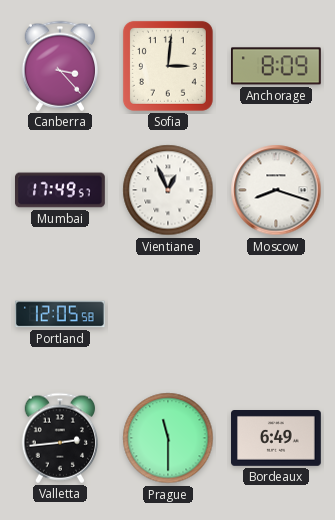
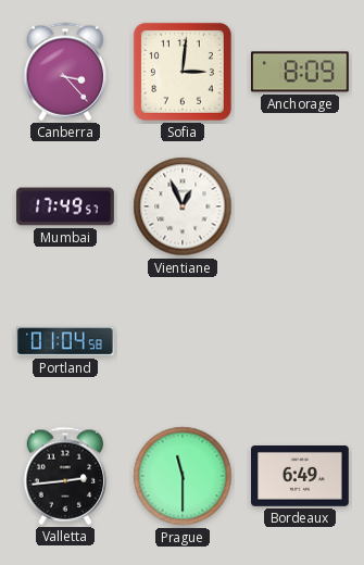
Moscow: 8:18 -> none (276, 190)
Portland: 12:05 -> 01:04 (66, 341)
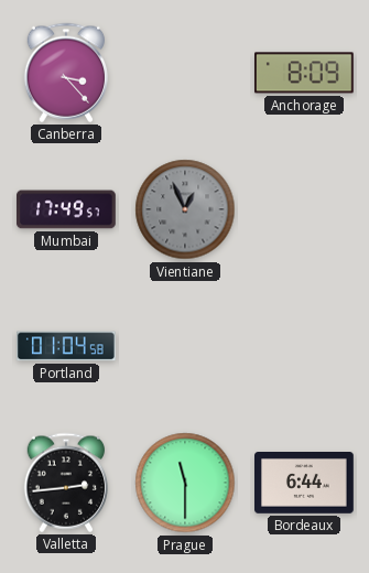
Sofia: 3:01 -> none (183, 72)
Vientiane dial: white -> grey (185, 209)
Bordeaux: 6:49 -> 6:44 (305, 484)
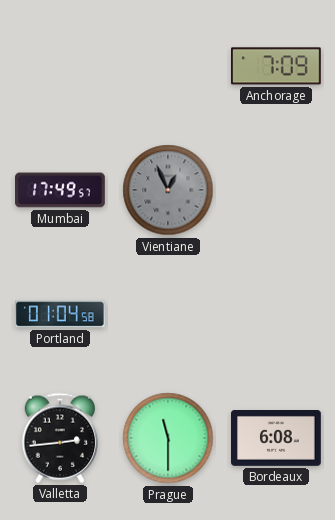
Canberra: 3:23 -> none (65, 73)
Anchorage: 8:09 -> 7:09 (277, 66)
Bordeaux: 6:44 -> 6:08 (277, 439)
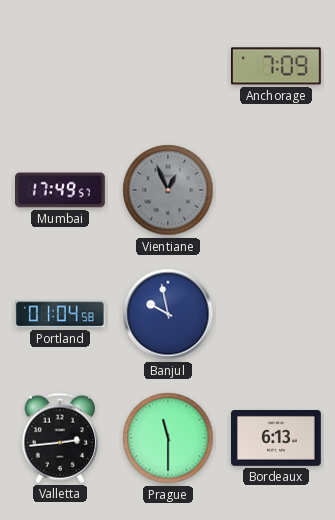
Banjul: none -> 9:58 (168, 314)
Bordeaux: 6:08 -> 6:13 (277, 439)
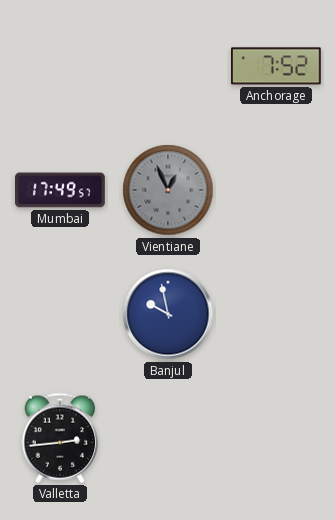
Anchorage: 7:09 -> 7:52 (277, 66)
Portland: 01:04 -> none (61, 314)
Prague: 11:30 -> none (168, 438)
Bordeaux: 6:13 -> none (277, 439)
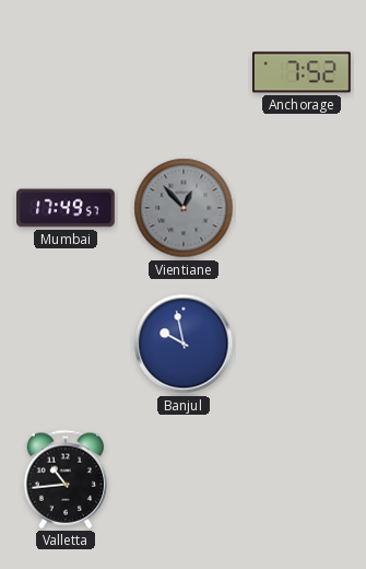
Vientiane: 12:56 -> 12:53 (184, 208)
Valletta: 2:44 -> 10:44 (64, 479)
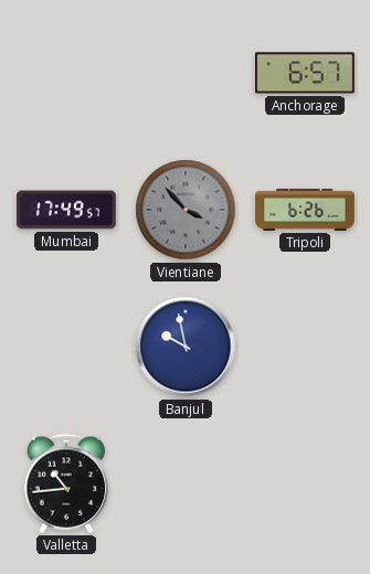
Anchorage: 7:52 -> 6:57 (306, 73)
Vientiane: 12:53 -> 3:53 (186, 210)
Tripoli: none -> 6:26 (305, 210)
